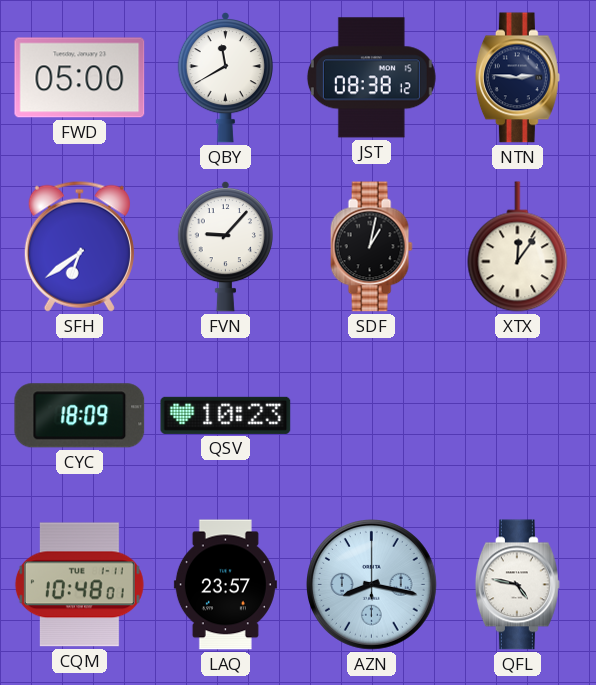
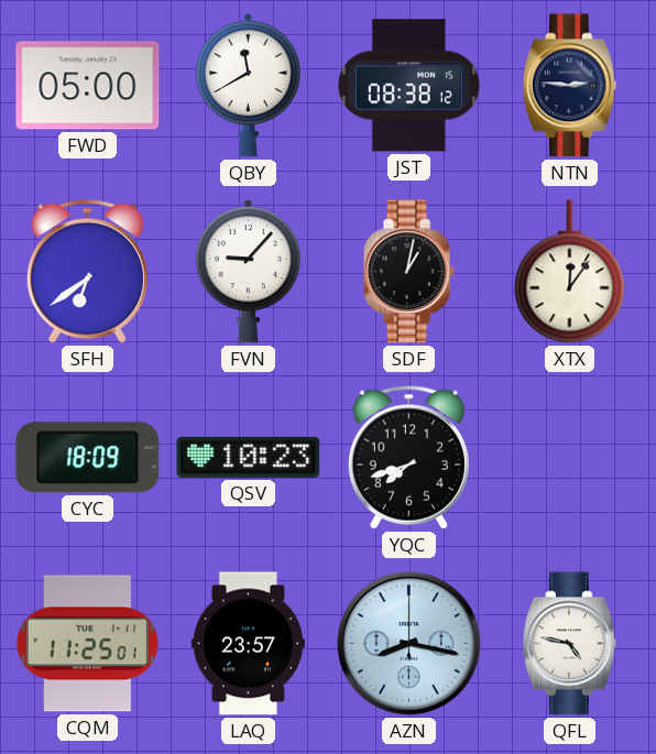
YQC: none -> 7:42 (408, 457)
CQM: 10:48 -> 11:25 (87, 644)
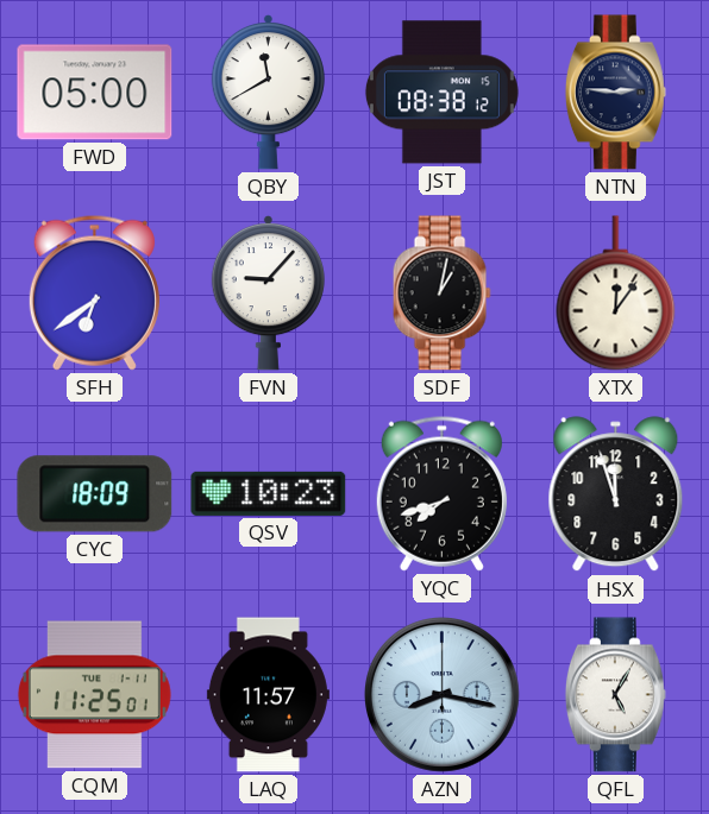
HSX: none -> 11:57 (616, 494)
LAQ: 23:57 -> 11:57 (268, 695)
QFL: 4:47 -> 5:05 (615, 695)
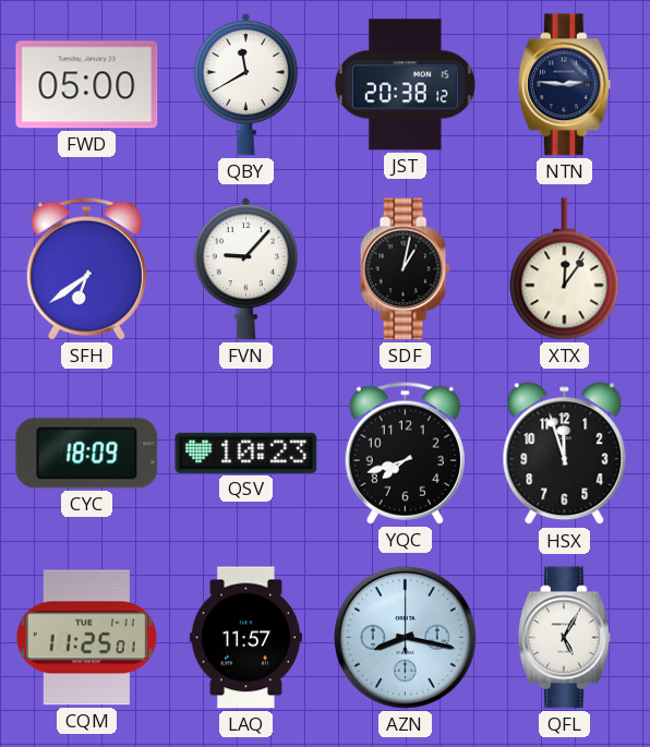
JST: 08:38 -> 20:38 (405, 85)
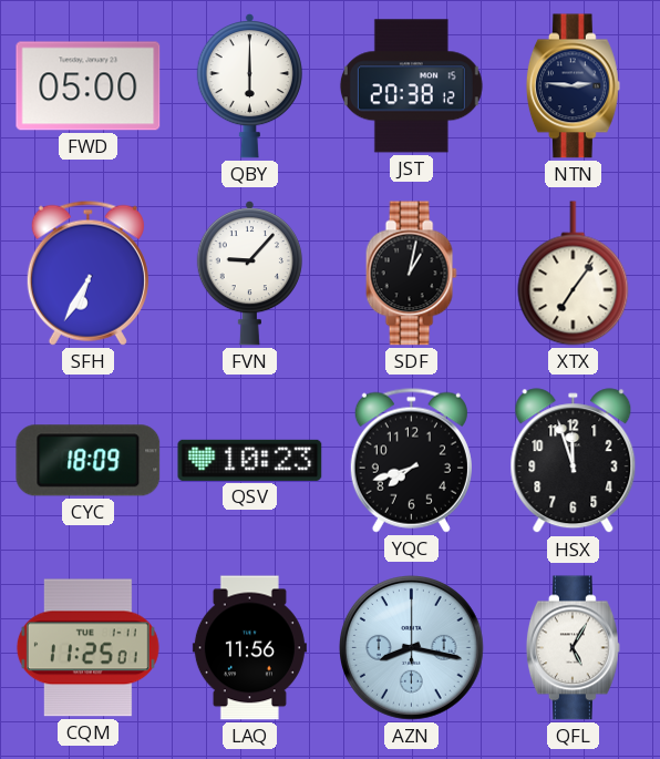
QBY: 11:40 -> 6:00 (249, 85)
SFH: 6:39 -> 6:35 (87, 273)
XTX: 12:06 -> 7:06 (574, 274)
LAQ: 11:57 -> 11:56 (249, 648)
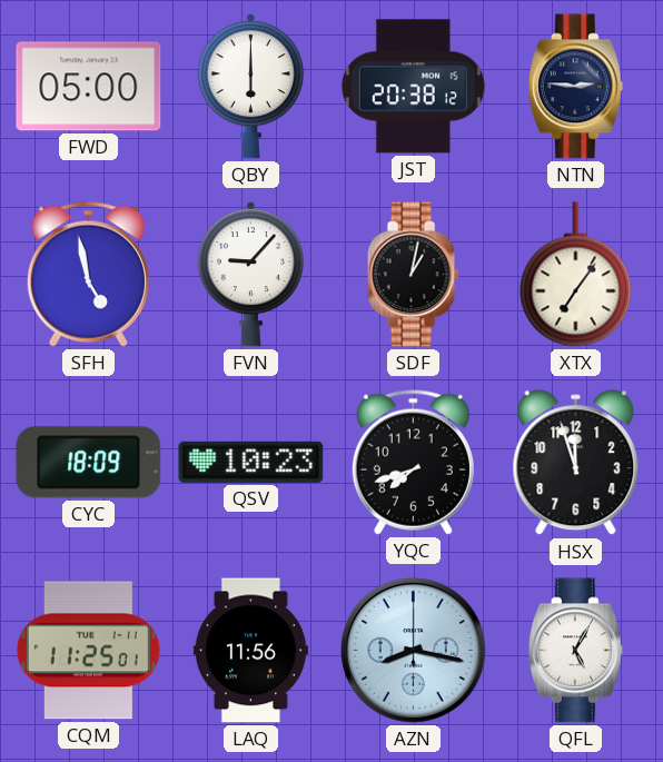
SFH: 6:35 -> 4:58 (88, 274)
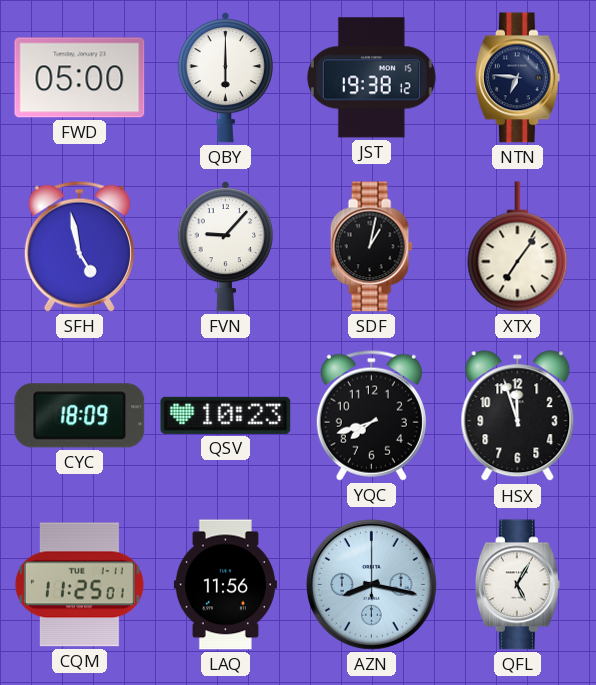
JST: 20:38 -> 19:38 (371, 78)
NTN: 2:46 -> 6:46 (517, 78)
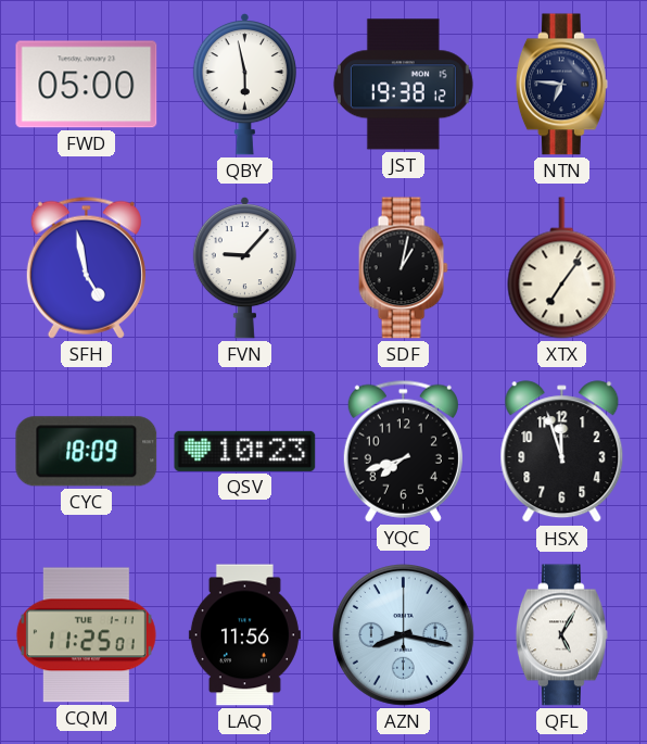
QBY: 6:00 -> 5:58 (244, 84)
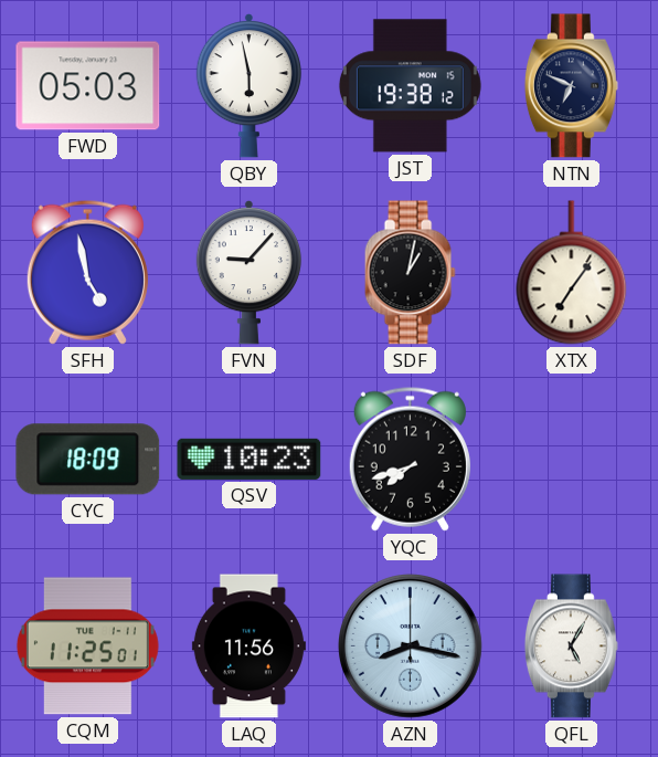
FWD: 05:00 -> 05:03 (88, 86)
NTN: 6:46 -> 6:49 (571, 86)
HSX: 11:57 -> none (562, 452)
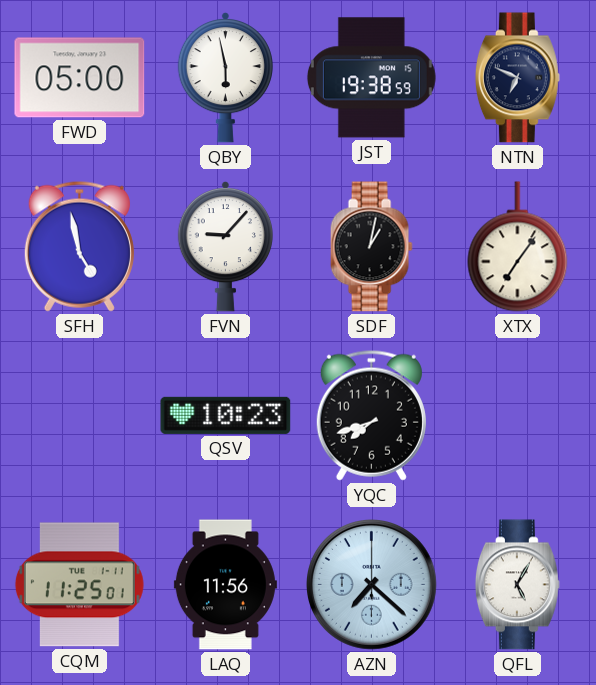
FWD: 05:03 -> 05:00 (80, 78)
JST: 19:38:12 -> 19:38:59 (371, 78)
CYC: 18:09 -> none (88, 460)
AZN: 8:17 -> 7:22 (372, 585)
